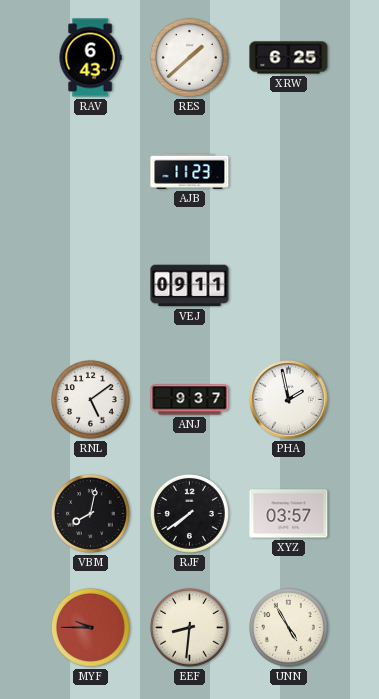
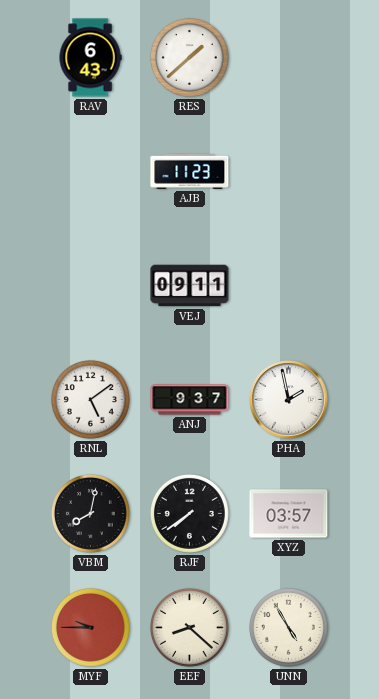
XRW: 6:25 -> none (289, 58)
EEF: 8:31 -> 8:22 (189, 627)
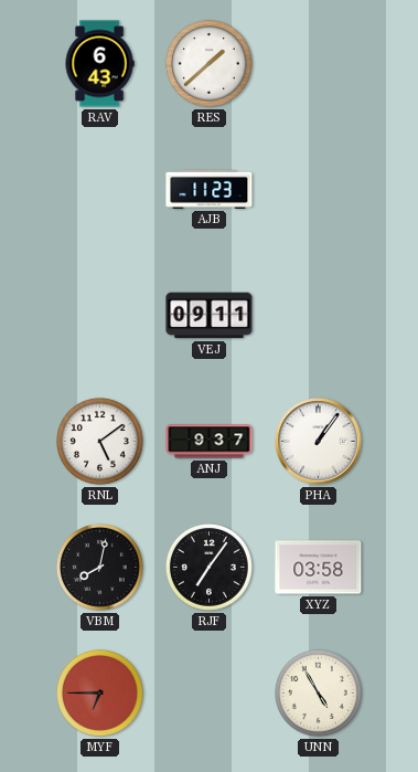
PHA: 1:58 -> 1:06 (319, 442)
RJF: 7:39 -> 7:06 (208, 567)
XYZ: 03:57 -> 03:58 (319, 568)
MYF: 9:45 -> 6:45 (99, 692)
EEF: 8:22 -> none (189, 627)
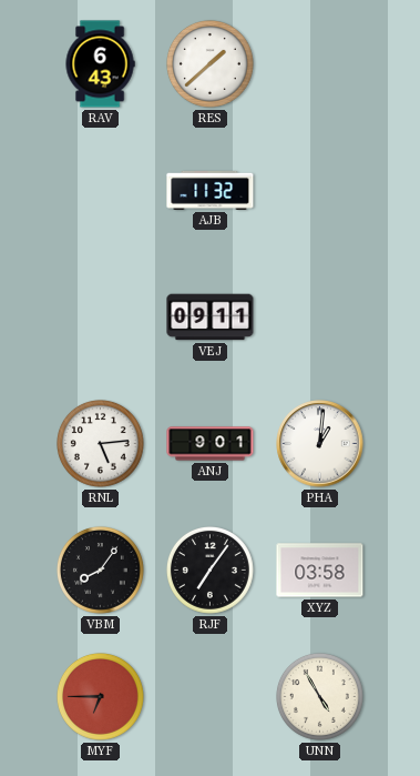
AJB: 11:23 -> 11:32 (211, 190)
RNL: 5:09 -> 5:14 (100, 443)
ANJ: 9:37 -> 9:01 (211, 444)
PHA: 1:06 -> 1:01 (320, 444)
VBM: 8:02 -> 8:06 (100, 570)
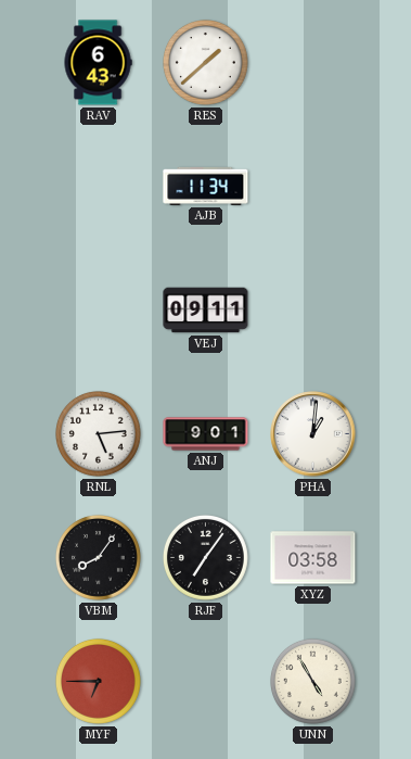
AJB: 11:32 -> 11:34 (206, 186)
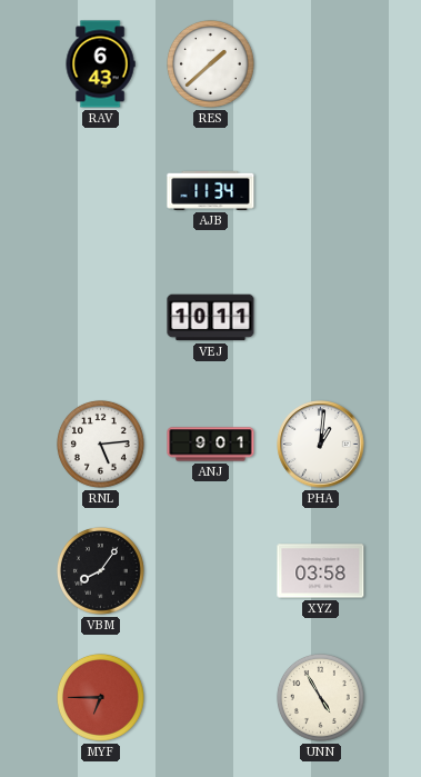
VEJ: 09:11 -> 10:11 (211, 318)
RJF: 7:06 -> none (205, 557)
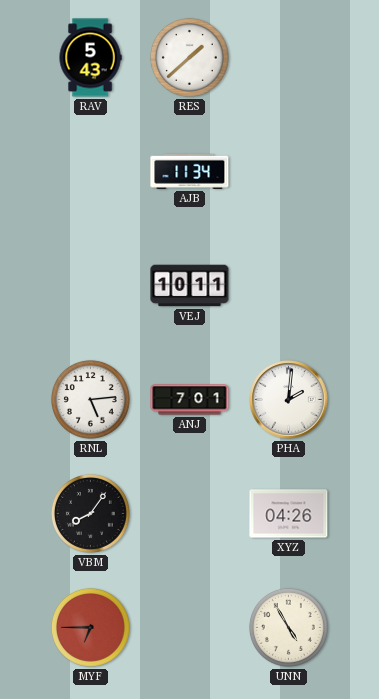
RAV: 6:43 -> 5:43 (90, 58)
ANJ: 9:01 -> 7:01 (190, 400)
PHA: 1:01 -> 2:01 (289, 400)
XYZ: 03:58 -> 04:26 (289, 514)
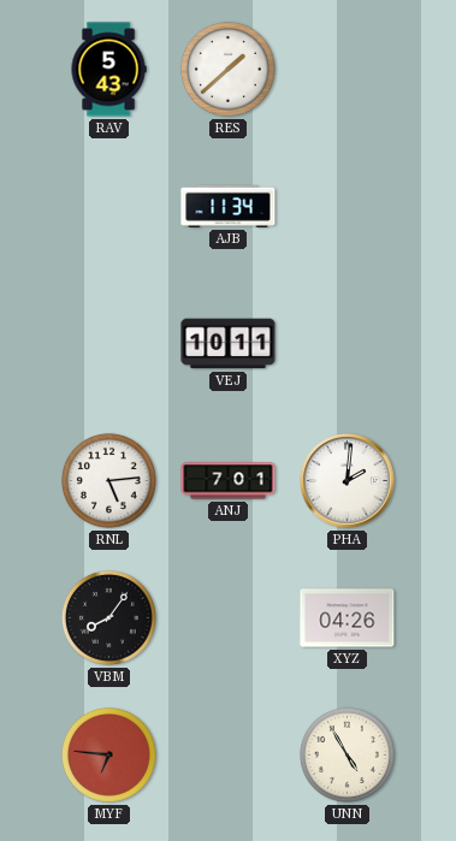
MYF: 6:45 -> 6:46 (108, 754)
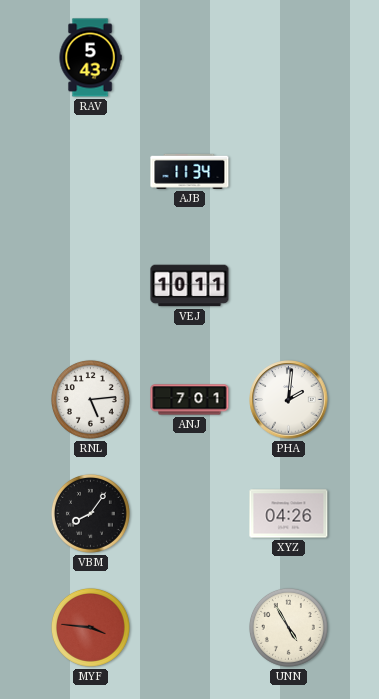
RES: 1:38 -> none (227, 69)
MYF: 6:46 -> 3:46 (90, 627)
